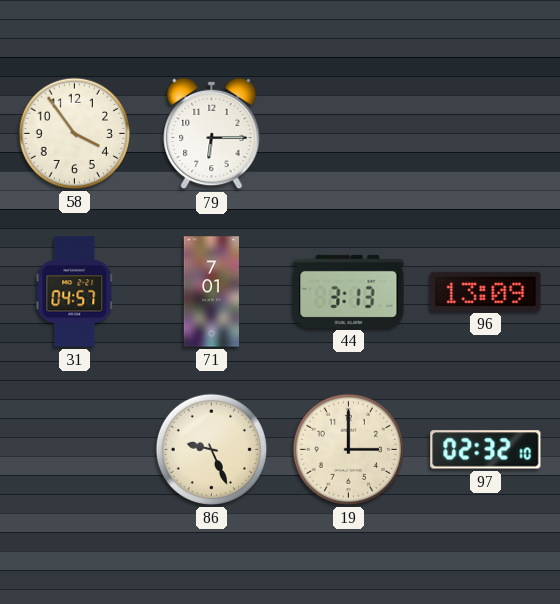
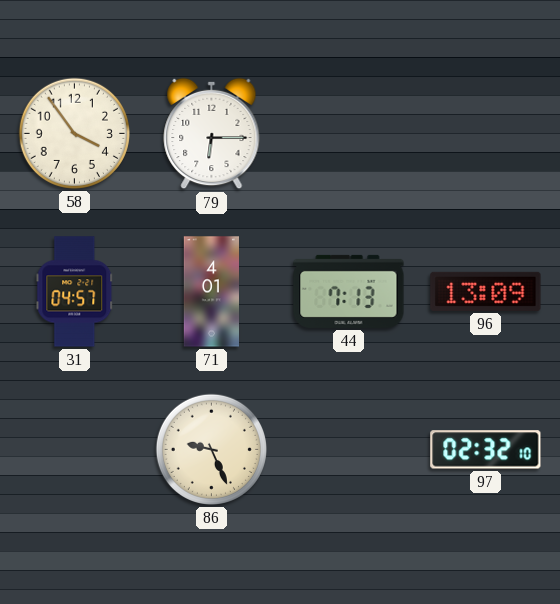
71: 7:01 -> 4:01 (211, 292)
44: 3:13 -> 7:13 (349, 291)
19: 3:00 -> none (348, 449)
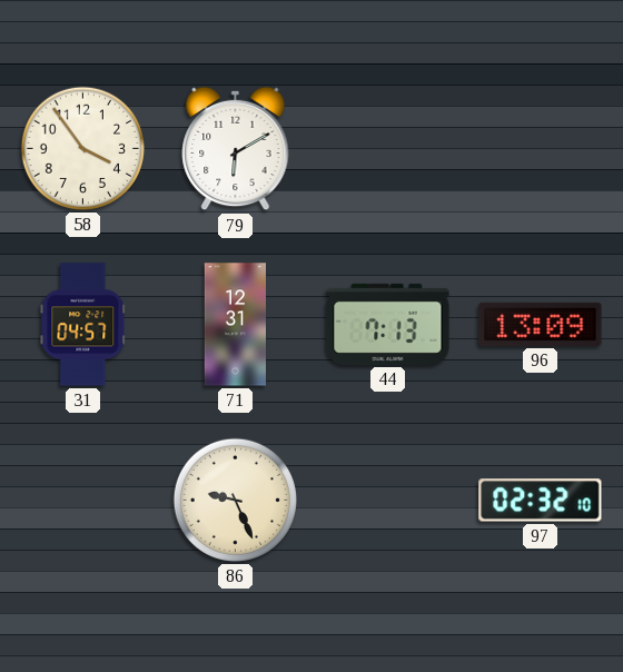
79: 6:15 -> 6:10 (236, 149)
71: 4:01 -> 12:31 (235, 325)
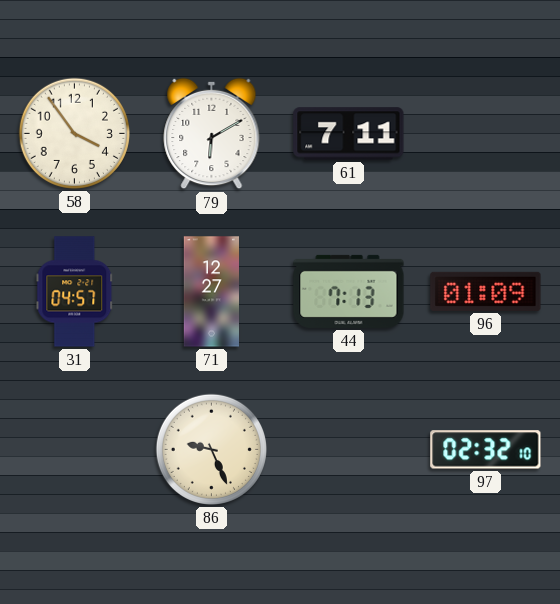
61: none -> 7:11 (349, 134)
71: 12:31 -> 12:27 (211, 292)
96: 13:09 -> 01:09 (486, 291)
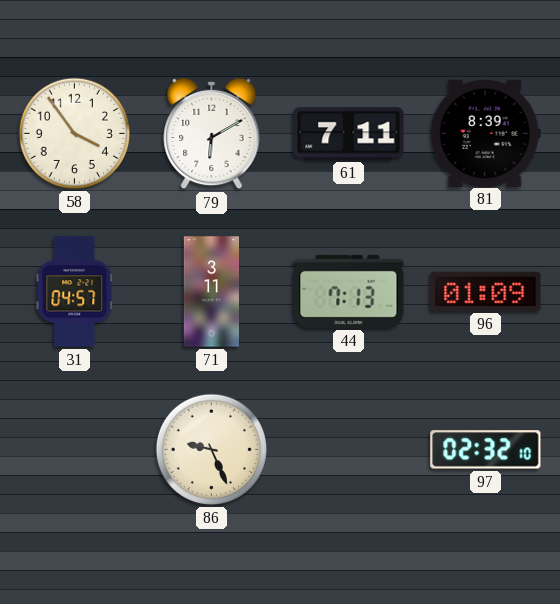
81: none -> 8:39 (485, 133)
71: 12:27 -> 3:11 (211, 292)
